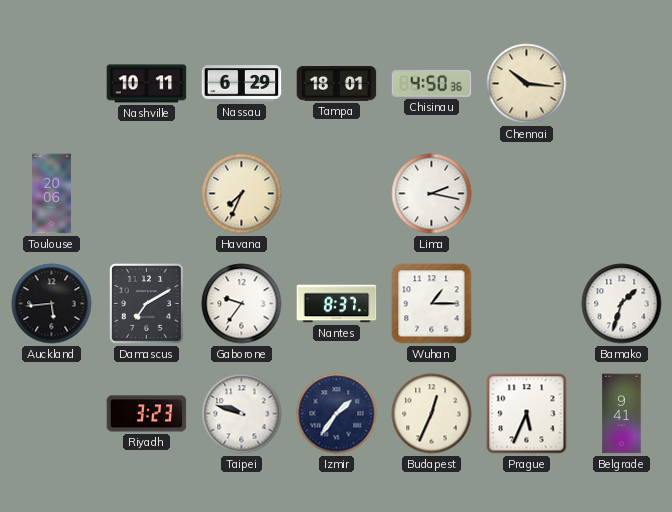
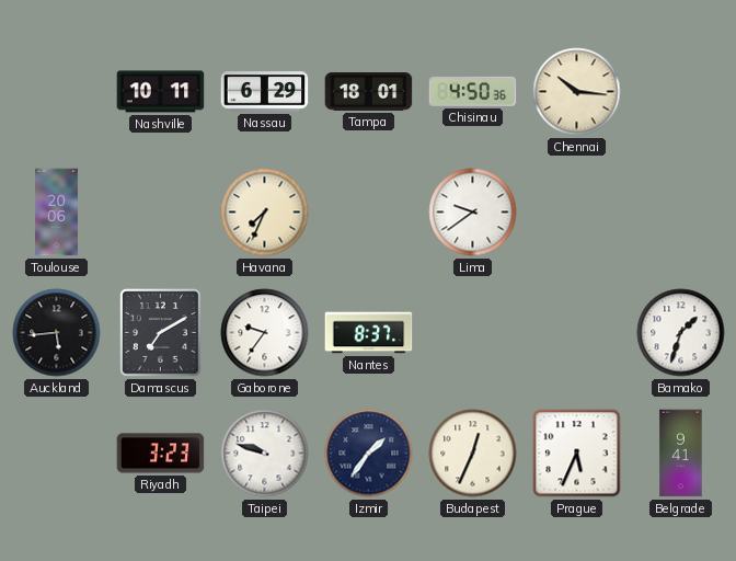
Lima: 2:17 -> 9:39 (473, 213)
Wuhan: 1:15 -> none (432, 304)
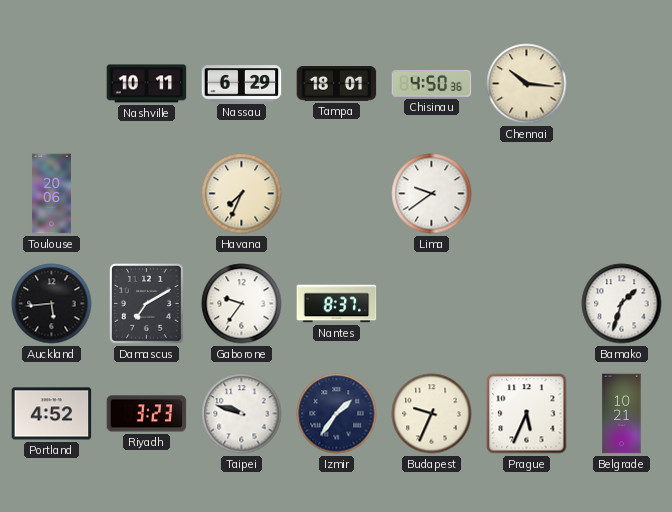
Portland: none -> 4:52 (52, 414)
Budapest: 12:34 -> 9:34 (432, 414)
Belgrade: 9:41 -> 10:21 (622, 414)
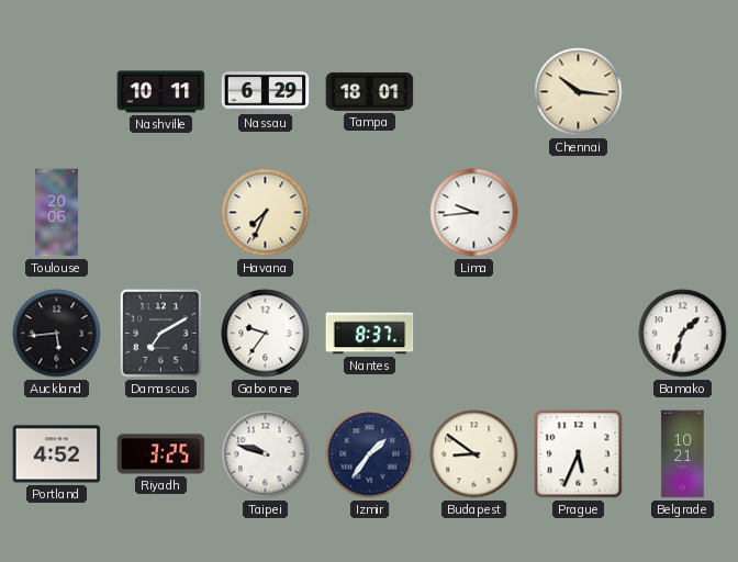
Chisinau: 4:50 -> none (432, 83)
Lima: 9:39 -> 9:44 (474, 213)
Riyadh: 3:23 -> 3:25 (161, 454)
Budapest: 9:34 -> 8:51 (474, 454)
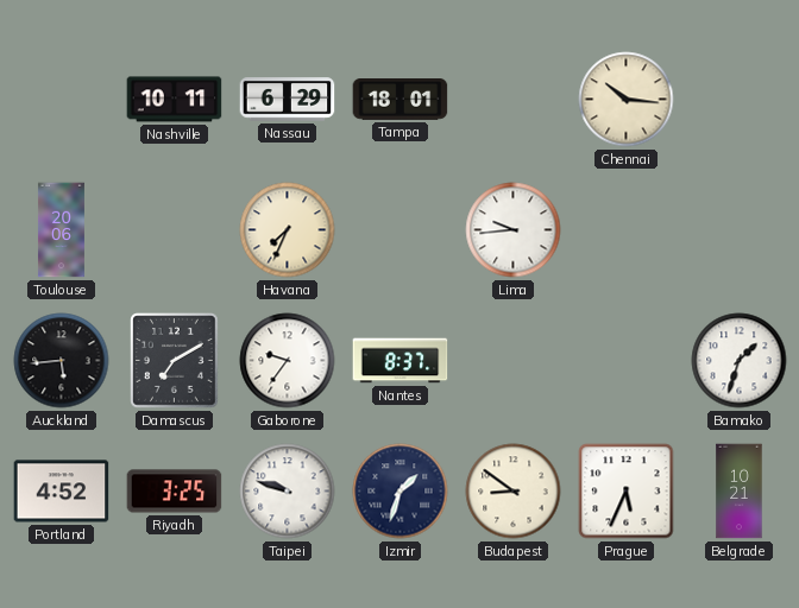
Izmir: 1:36 -> 1:33 (401, 492)
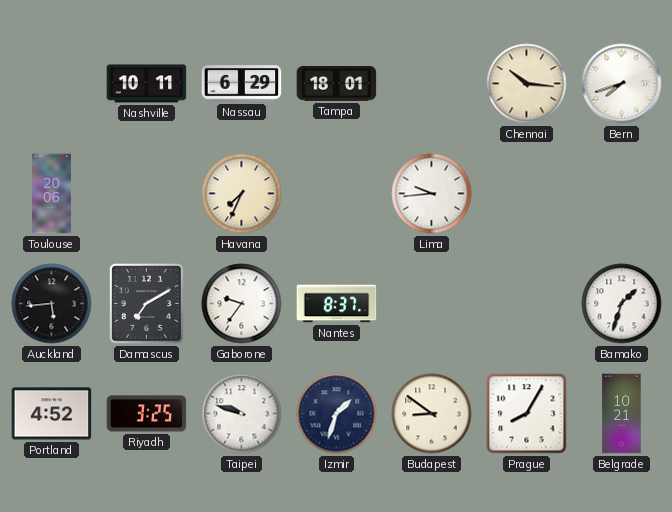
Bern: none -> 7:42 (622, 84)
Prague: 5:34 -> 8:05 (527, 414)
